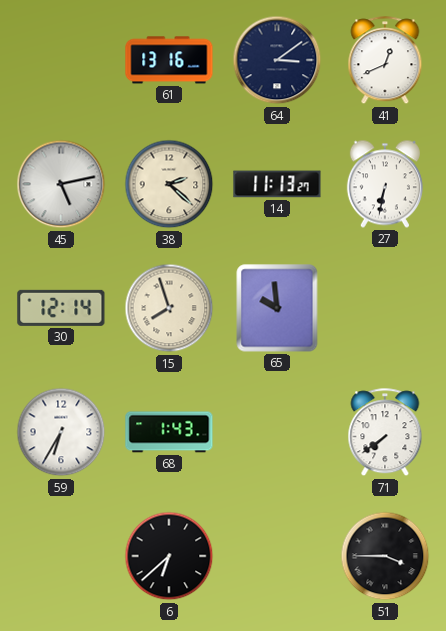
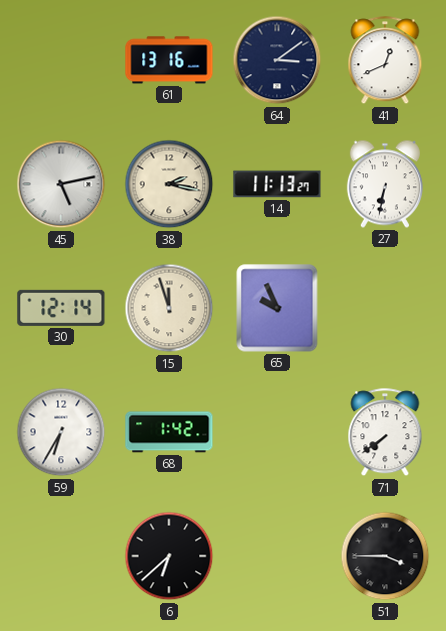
38: 2:22 -> 2:17 (169, 184)
15: 7:57 -> 11:57 (169, 308)
65: 9:59 -> 9:56 (277, 308)
68: 1:43 -> 1:42 (169, 432)
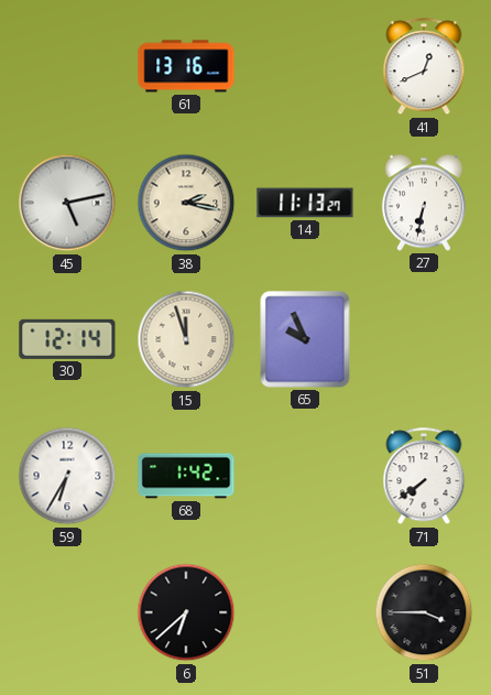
64: 3:09 -> none (277, 60)
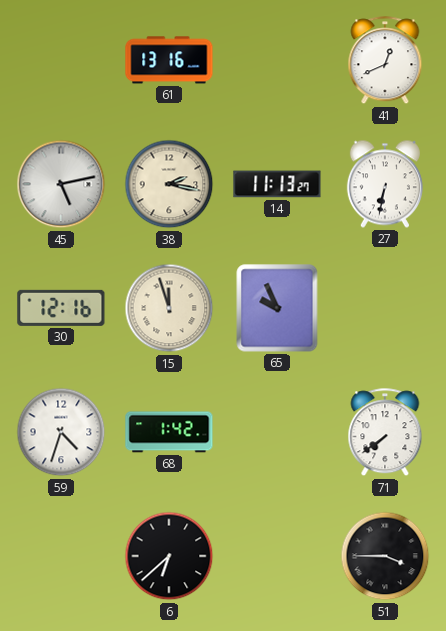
30: 12:14 -> 12:16 (61, 308)
59: 6:35 -> 4:33 (61, 432)
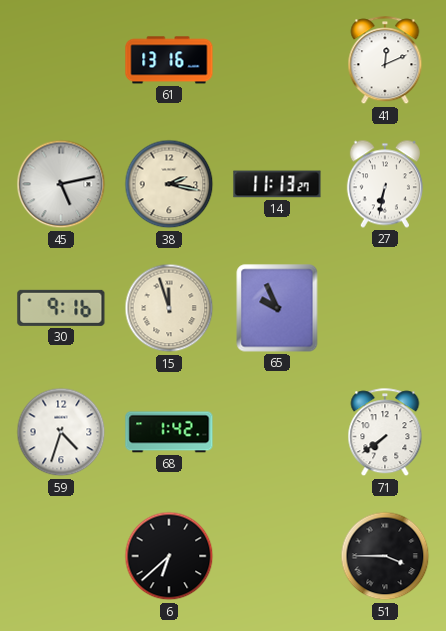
41: 12:41 -> 12:11 (385, 61)
30: 12:16 -> 9:16 (61, 308)
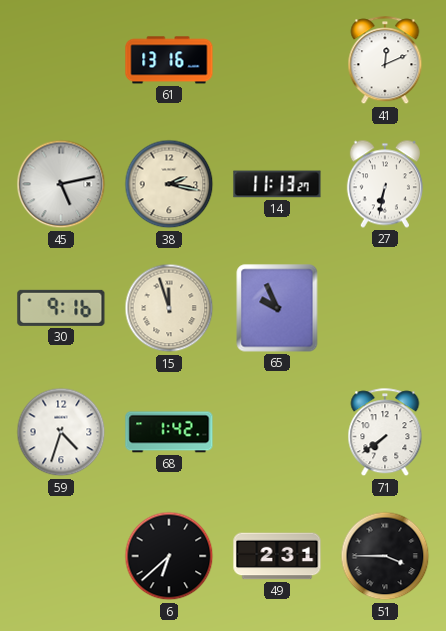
49: none -> 2:31 (277, 556)
